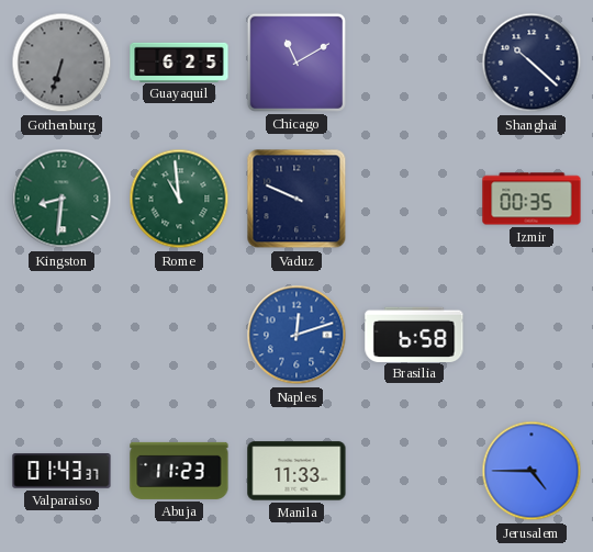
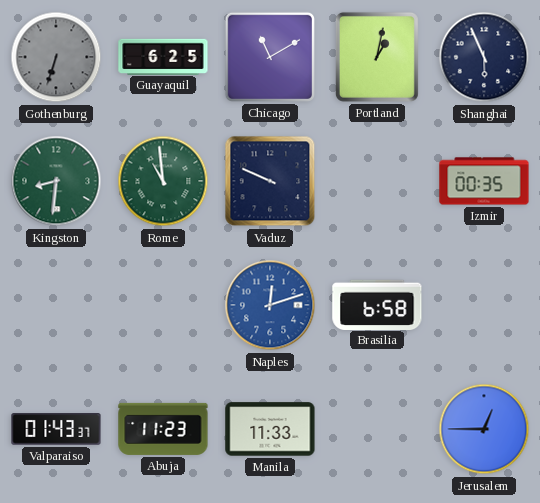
Portland: none -> 1:02 (377, 57)
Shanghai: 10:22 -> 5:56 (484, 57)
Jerusalem: 4:45 -> 12:45 (484, 429)
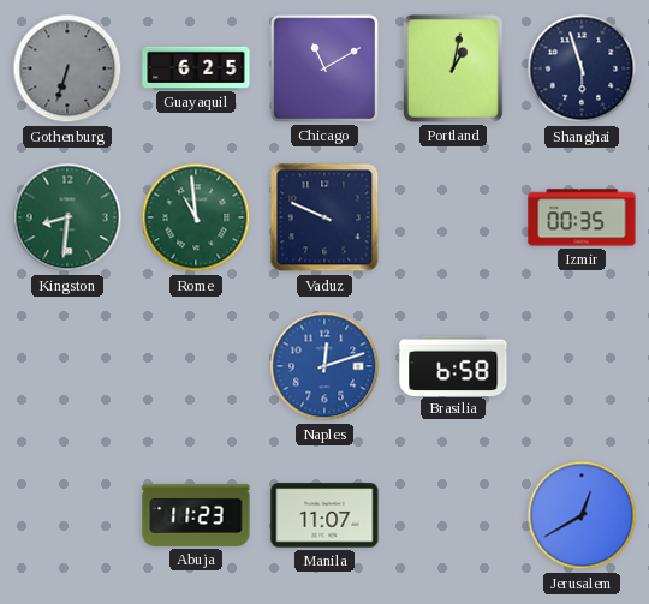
Shanghai: 5:56 -> 5:57 (582, 68)
Valparaiso: 01:43 -> none (56, 429)
Manila: 11:33 -> 11:07 (324, 515)
Jerusalem: 12:45 -> 12:40 (582, 515)
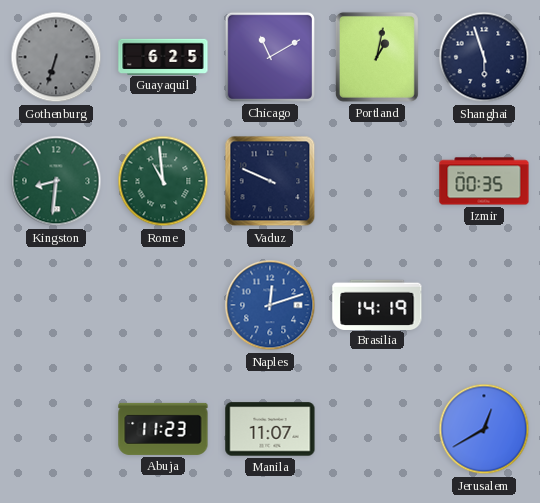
Brasilia: 6:58 -> 14:19 (377, 304)
